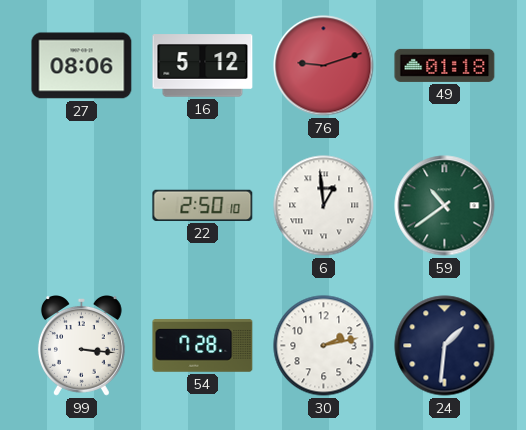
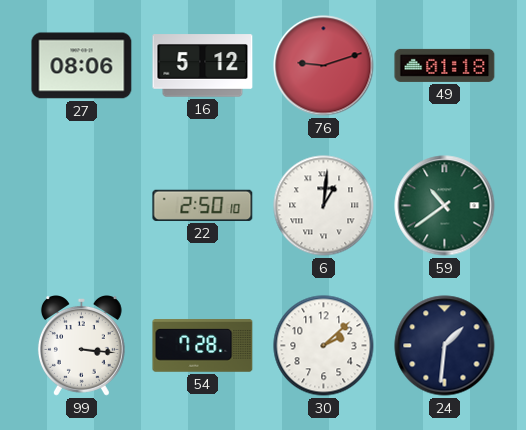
6: 12:59 -> 1:01 (324, 206)
30: 2:13 -> 2:08 (324, 346)
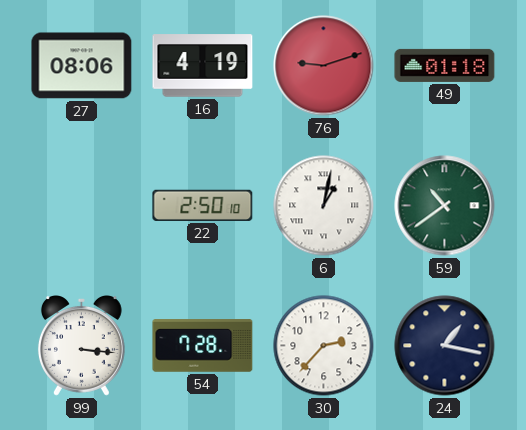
16: 5:12 -> 4:19 (203, 66)
6: 1:01 -> 1:02 (324, 206)
30: 2:08 -> 2:37 (324, 346)
24: 1:31 -> 1:17 (445, 346)
